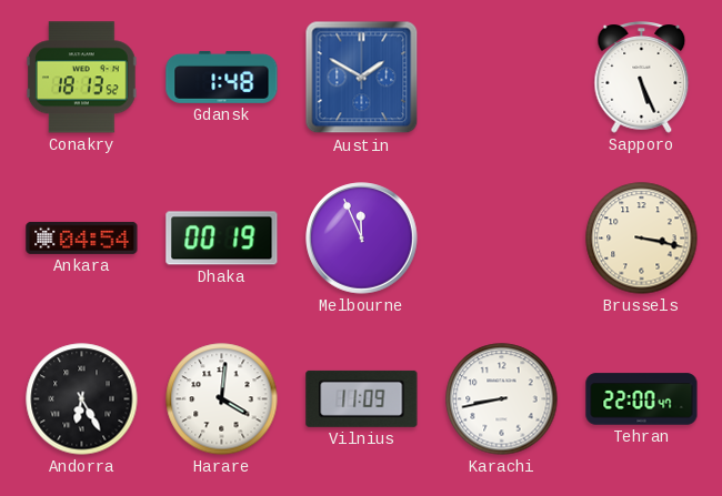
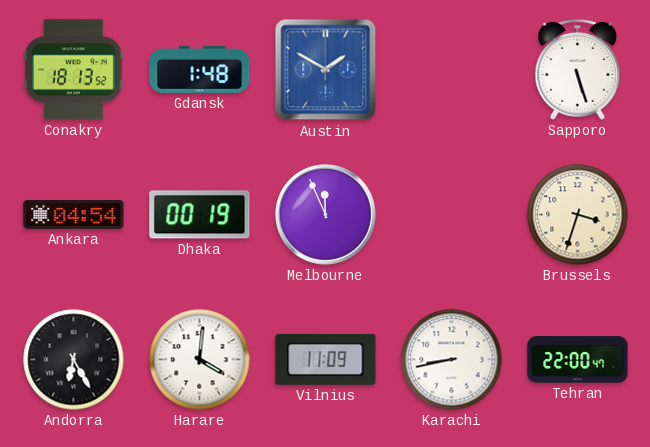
Sapporo: 5:26 -> 5:27 (578, 70)
Brussels: 3:17 -> 3:33 (578, 215)
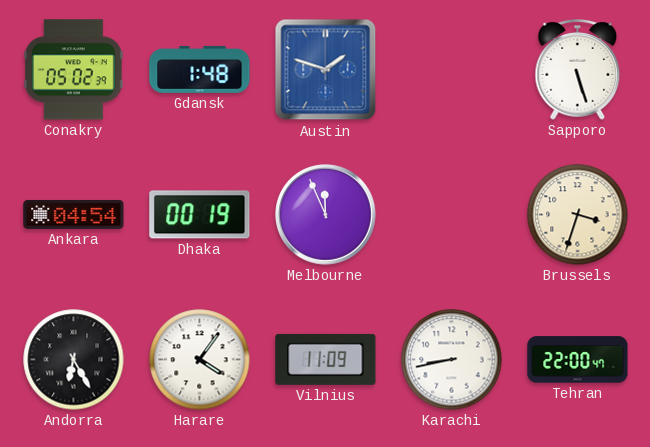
Conakry: 18:13 -> 05:02 (74, 70)
Austin: 1:50 -> 1:48 (326, 70)
Harare: 4:01 -> 4:06 (200, 360)
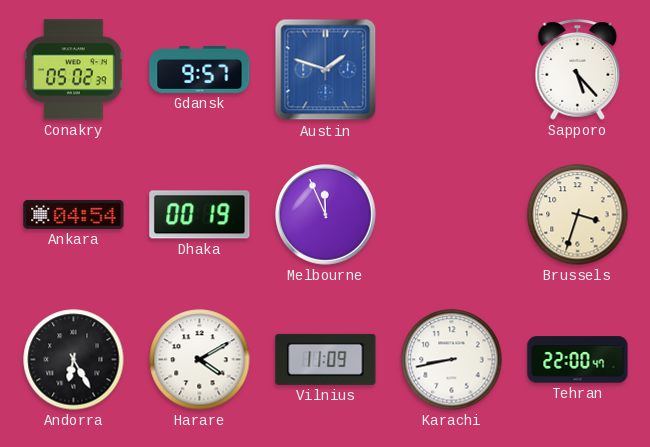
Gdansk: 1:48 -> 9:57 (200, 69)
Sapporo: 5:27 -> 5:23 (578, 70)
Harare: 4:06 -> 4:10 (200, 360)
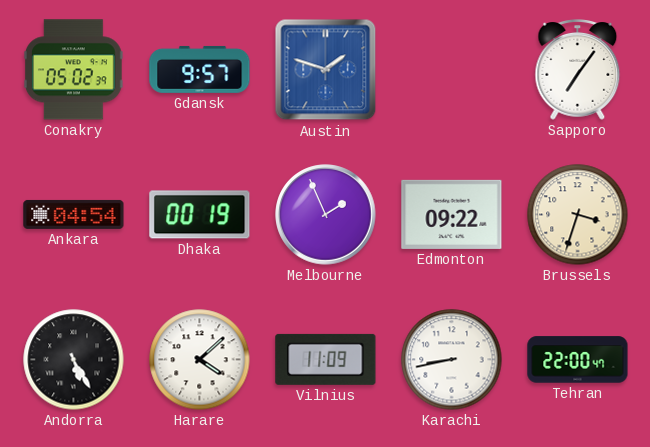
Sapporo: 5:23 -> 7:06 (578, 70)
Melbourne: 11:56 -> 1:56 (326, 215)
Edmonton: none -> 09:22 (452, 214)
Andorra: 6:25 -> 5:25 (74, 360)
Harare: 4:10 -> 4:08 (200, 360)
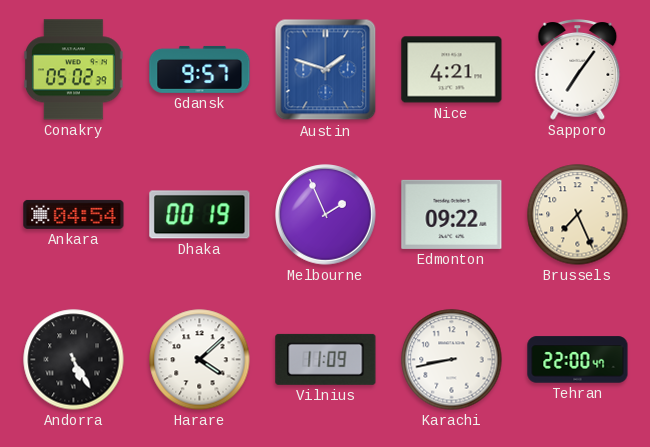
Nice: none -> 4:21 (452, 70)
Brussels: 3:33 -> 7:26 (578, 215)
